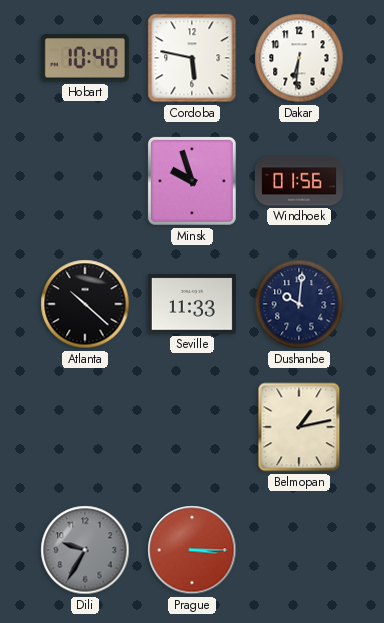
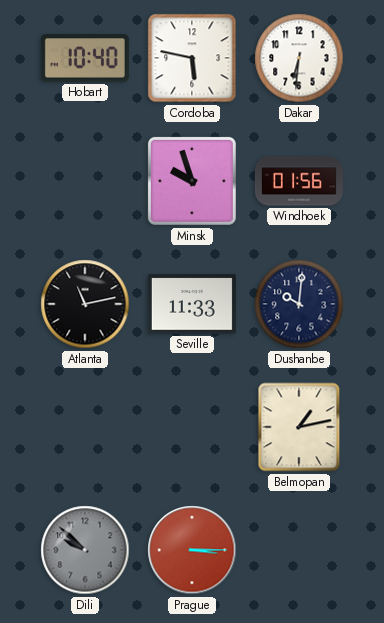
Atlanta: 10:22 -> 11:13 (85, 304)
Dili: 9:35 -> 9:52 (85, 550)
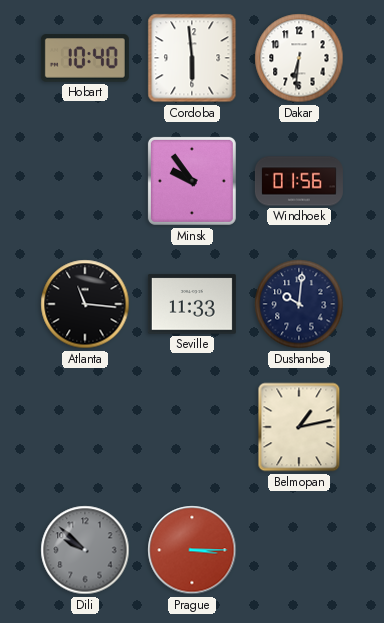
Cordoba: 5:47 -> 5:59 (192, 58)
Minsk: 9:57 -> 9:54 (192, 181)
Atlanta: 11:13 -> 11:16 (85, 304)
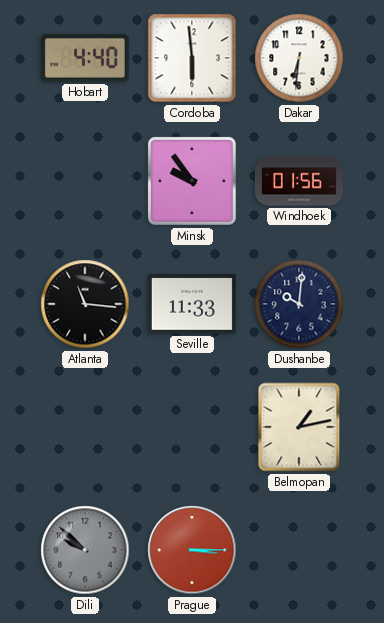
Hobart: 10:40 -> 4:40 (85, 58)
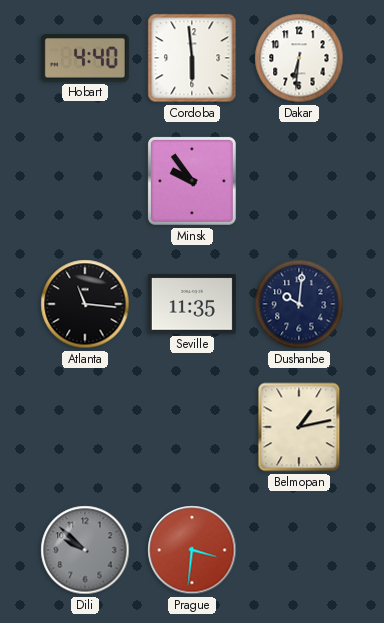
Windhoek: 01:56 -> none (299, 181)
Seville: 11:33 -> 11:35 (192, 304)
Prague: 3:15 -> 3:31 (192, 550)
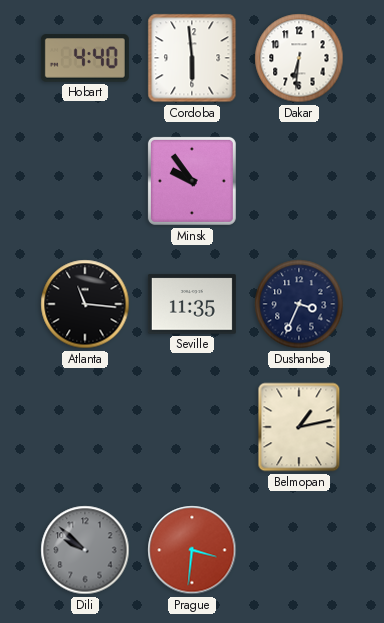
Dushanbe: 10:01 -> 3:34 (299, 304)
